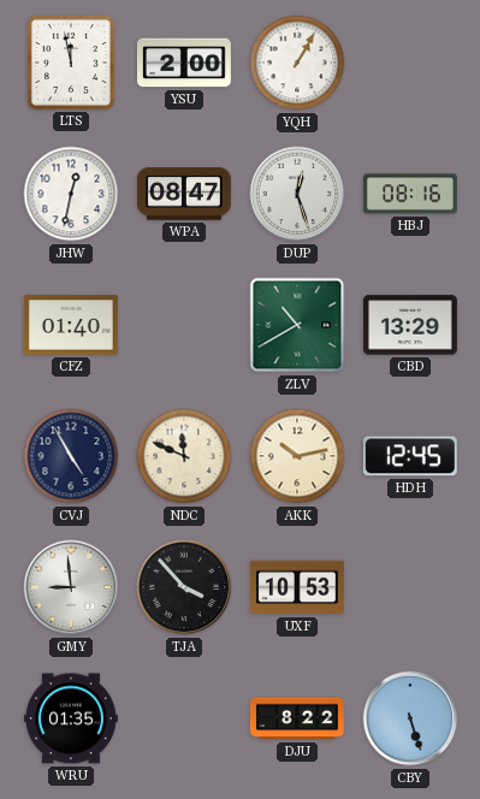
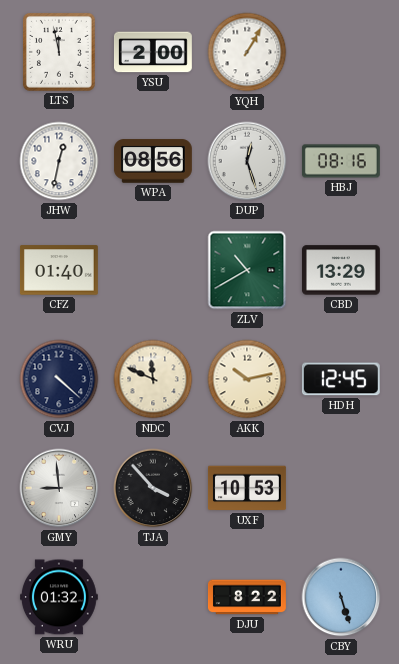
WPA: 08:47 -> 08:56 (153, 161)
CVJ: 4:55 -> 4:22 (59, 379)
WRU: 01:35 -> 01:32 (59, 597)
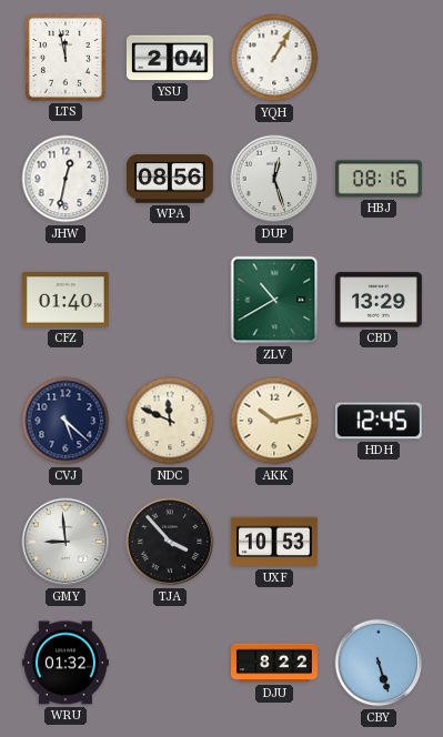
YSU: 2:00 -> 2:04 (170, 58)
CVJ: 4:22 -> 5:22 (66, 421)
